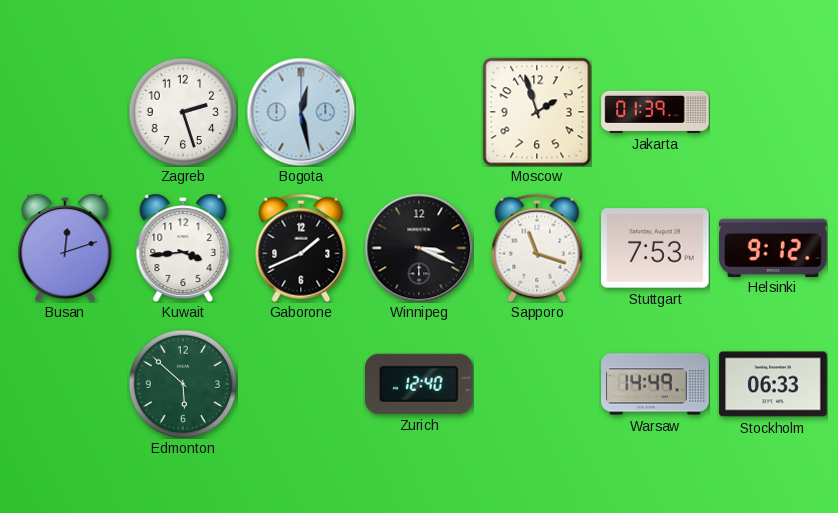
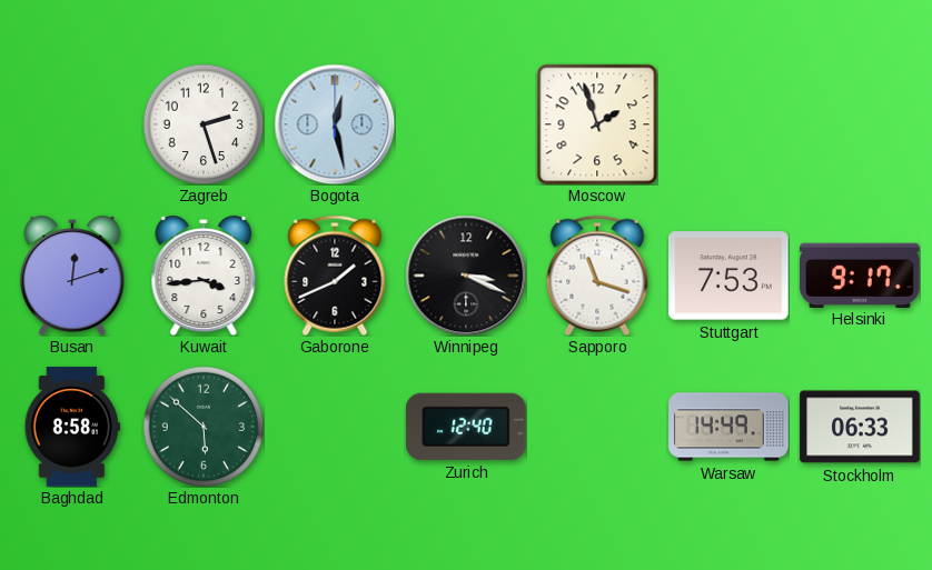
Jakarta: 01:39 -> none (655, 112)
Helsinki: 9:12 -> 9:17 (860, 274)
Baghdad: none -> 8:58 (72, 427)
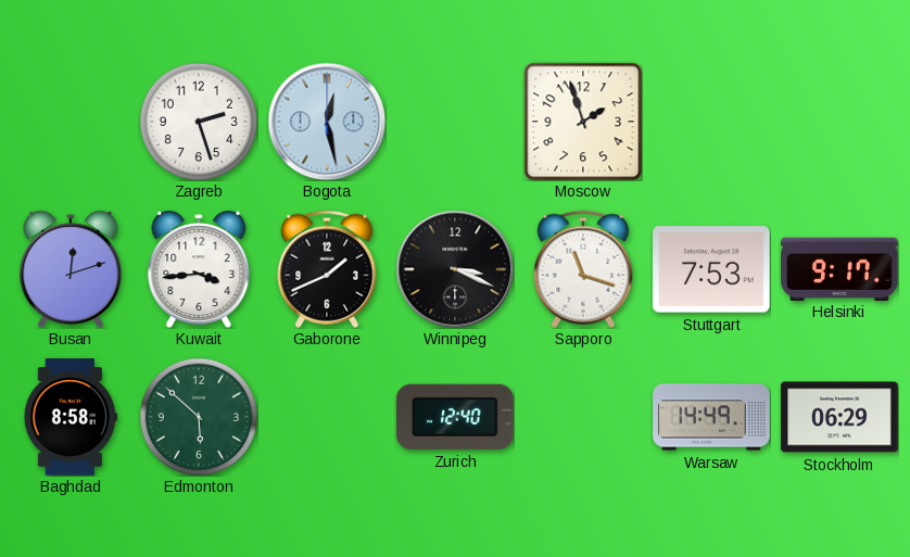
Stockholm: 06:33 -> 06:29 (839, 417)
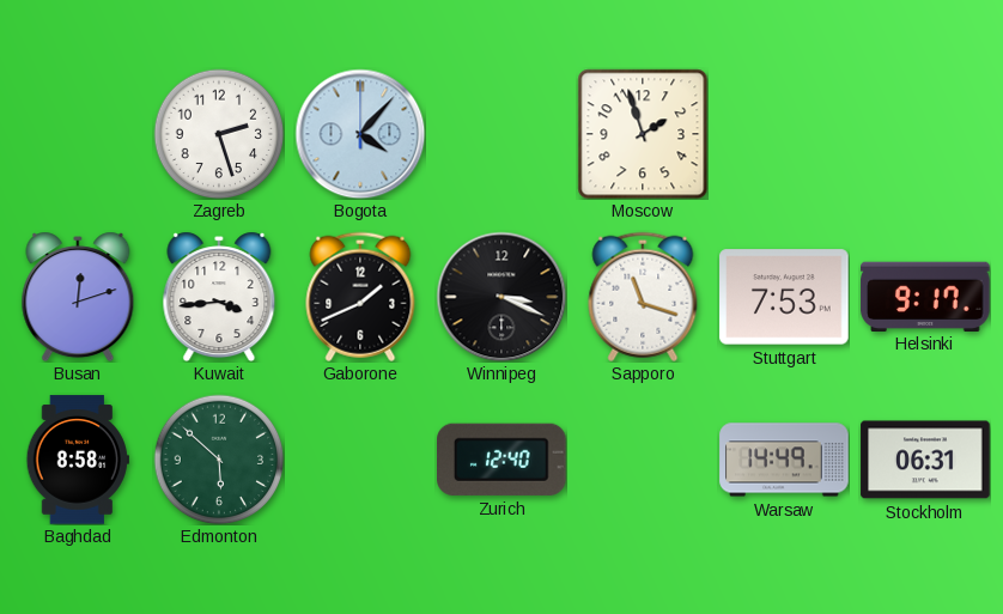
Bogota: 12:28 -> 4:07 (360, 134)
Stockholm: 06:29 -> 06:31 (925, 460)
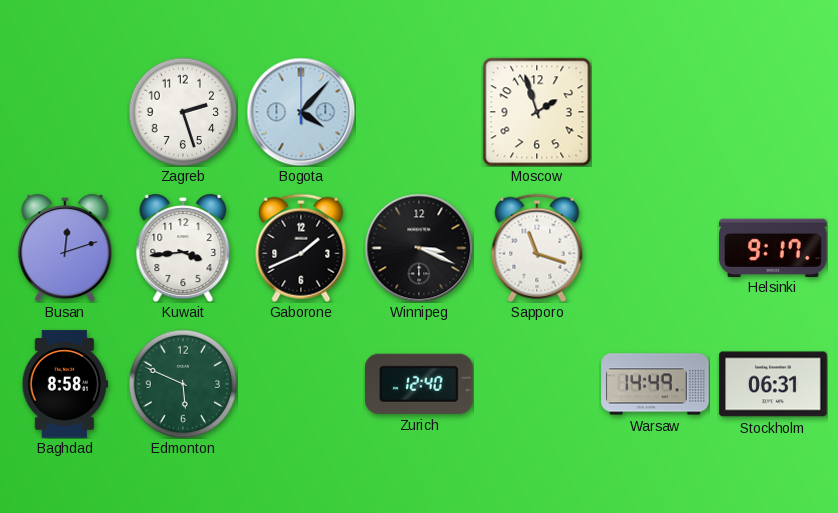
Stuttgart: 7:53 -> none (784, 297)
Edmonton: 5:52 -> 5:49 (183, 384)
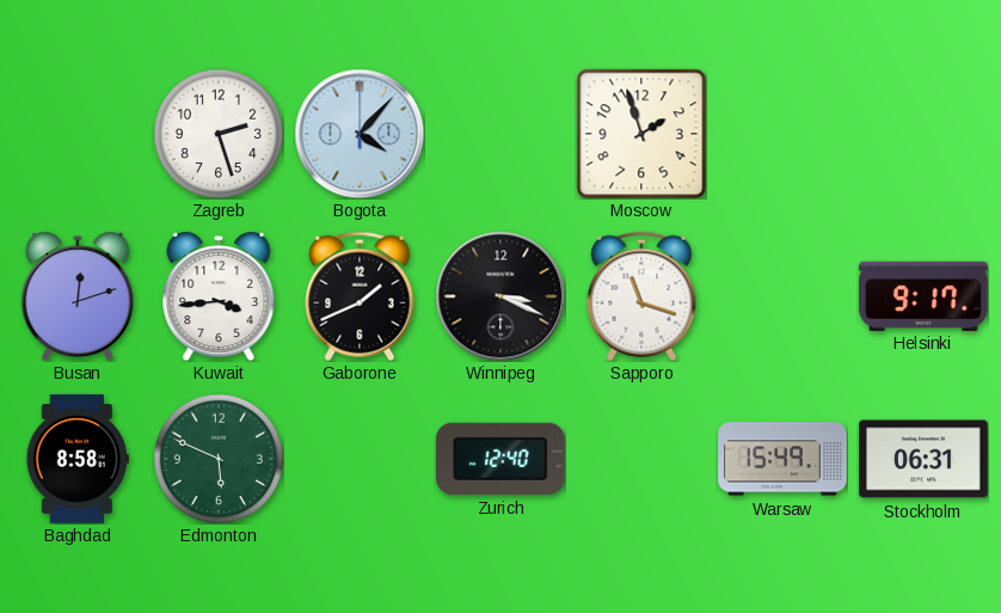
Warsaw: 14:49 -> 15:49 (782, 459)
